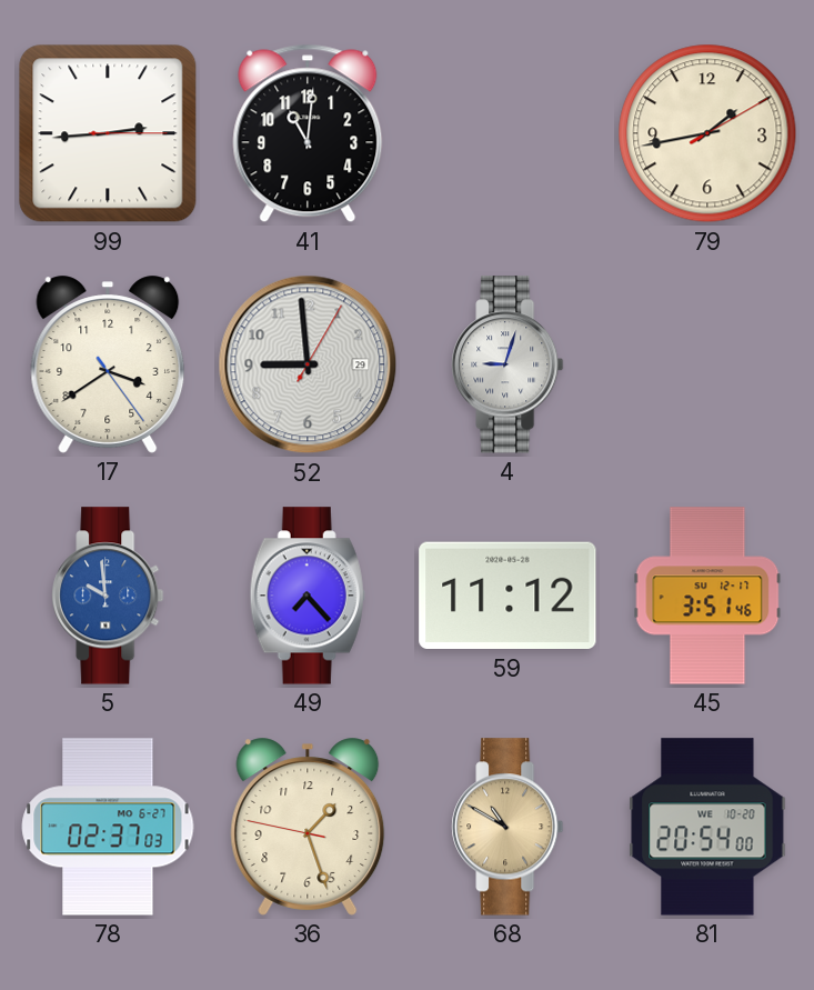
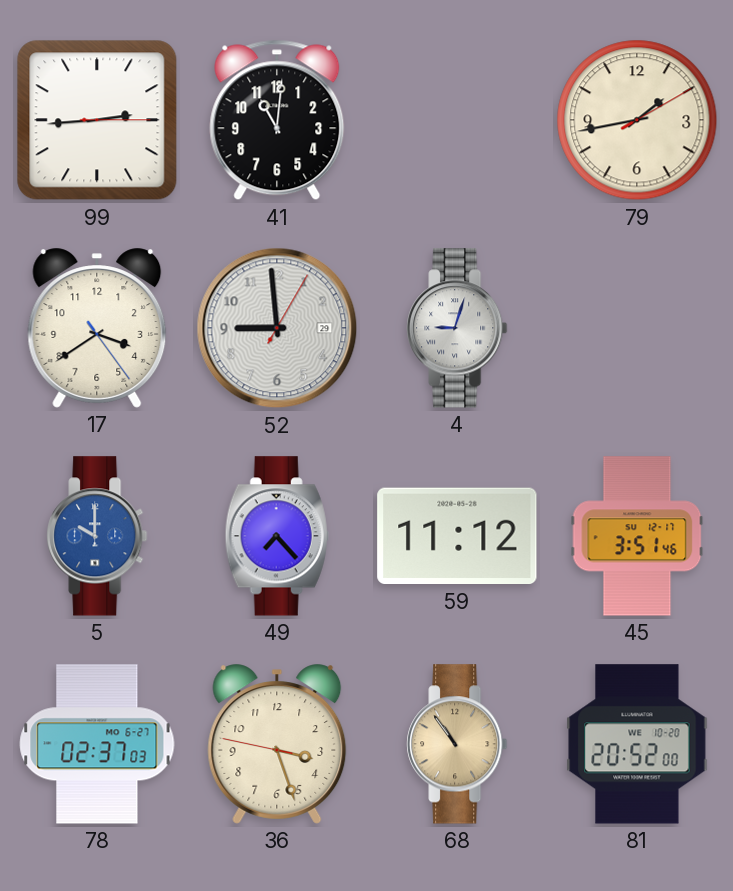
5: 9:59 -> 10:00 (97, 536)
36: 1:26 -> 3:26 (277, 744)
68: 10:50 -> 10:54 (457, 744)
81: 20:54 -> 20:52 (637, 744)
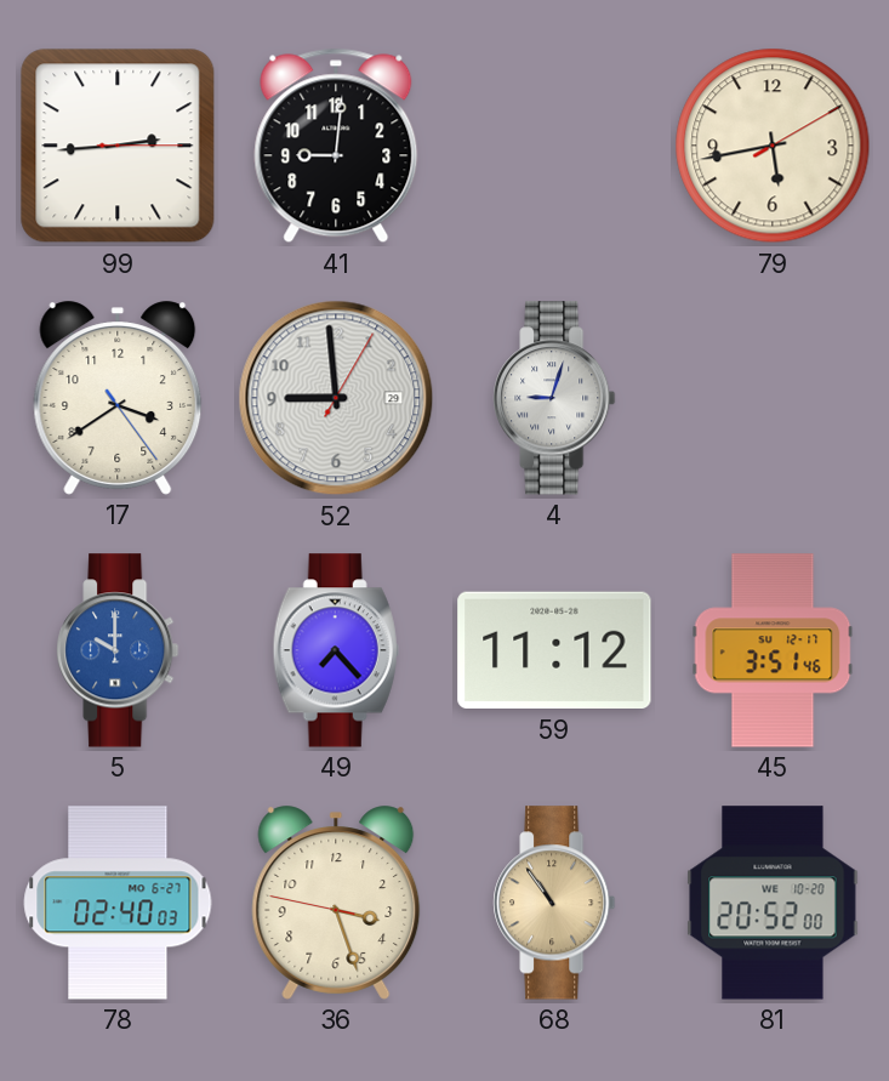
41: 11:01 -> 9:01 (336, 146)
79: 1:43 -> 5:43 (773, 146)
78: 02:37 -> 02:40 (118, 903)
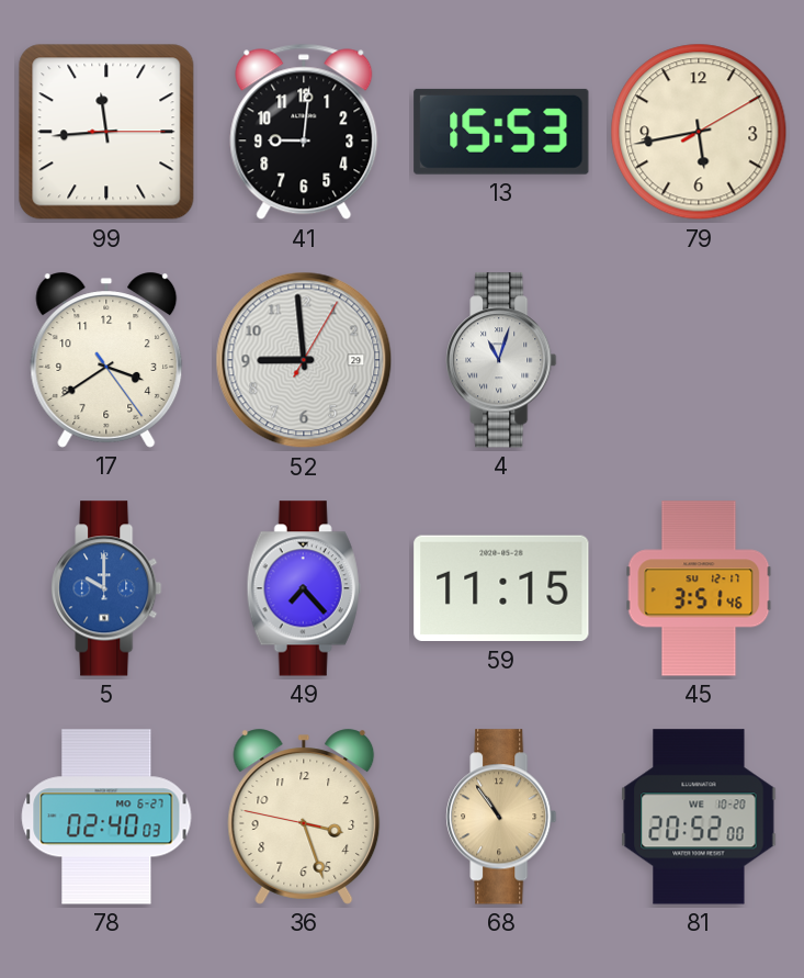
99: 2:44 -> 11:44 (106, 132)
13: none -> 15:53 (501, 132)
4: 9:03 -> 11:03 (501, 360)
59: 11:12 -> 11:15 (501, 588)
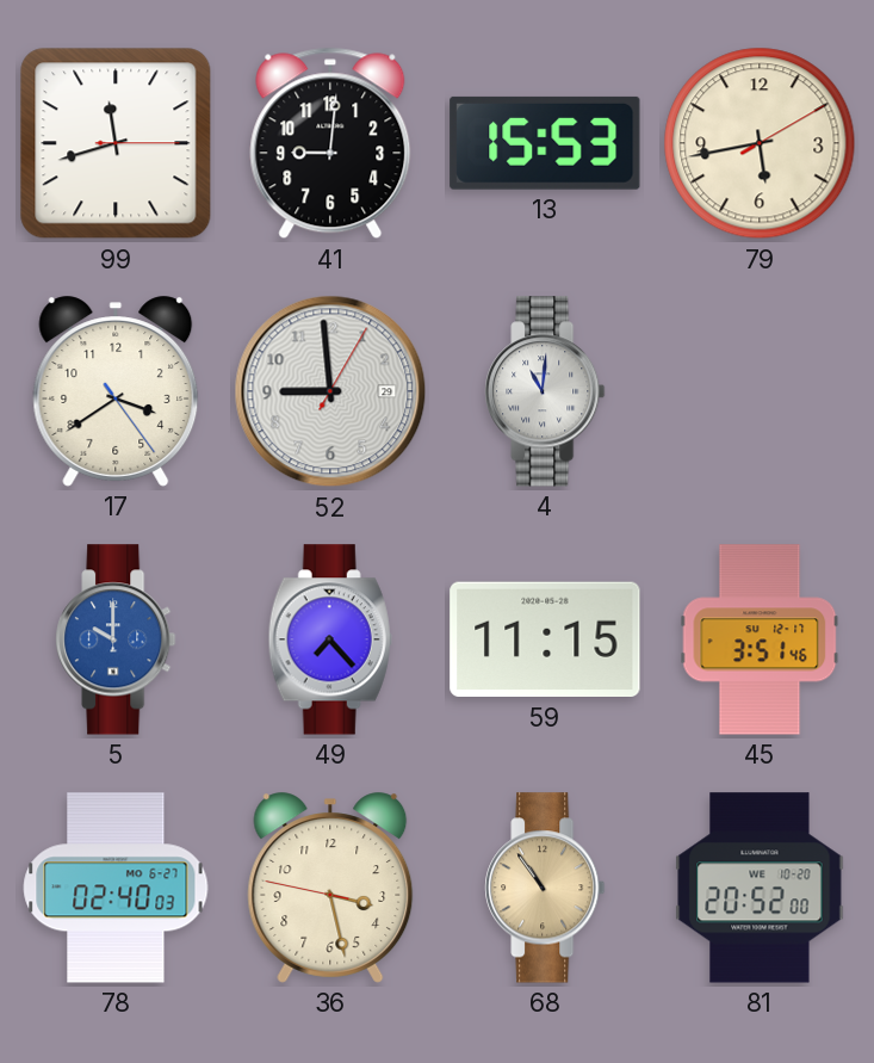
99: 11:44 -> 11:42 (116, 143)
4: 11:03 -> 11:01 (545, 391)
36: 3:26 -> 3:27 (330, 888)
